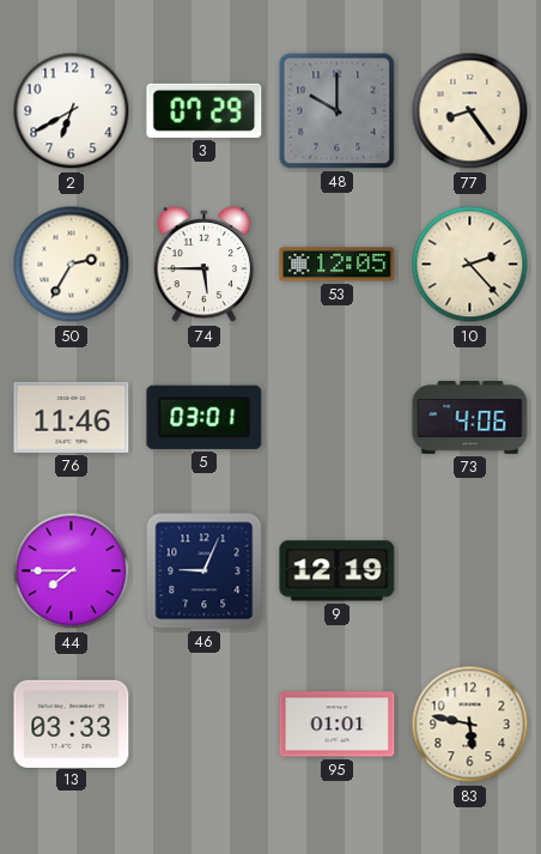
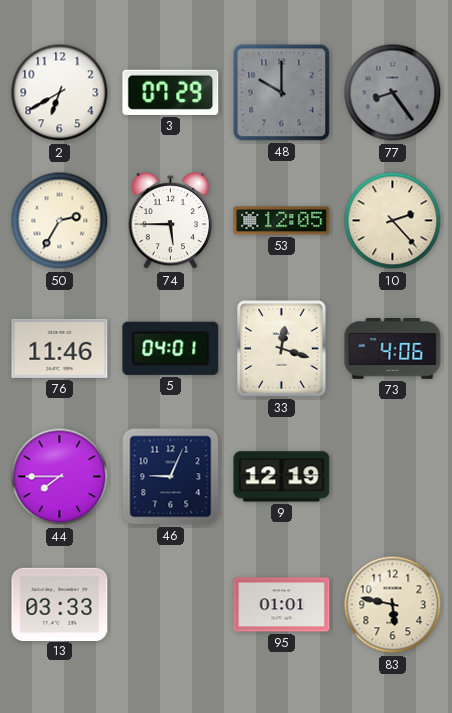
77 dial: cream -> grey (393, 93)
5: 03:01 -> 04:01 (171, 348)
33: none -> 12:18 (282, 349)
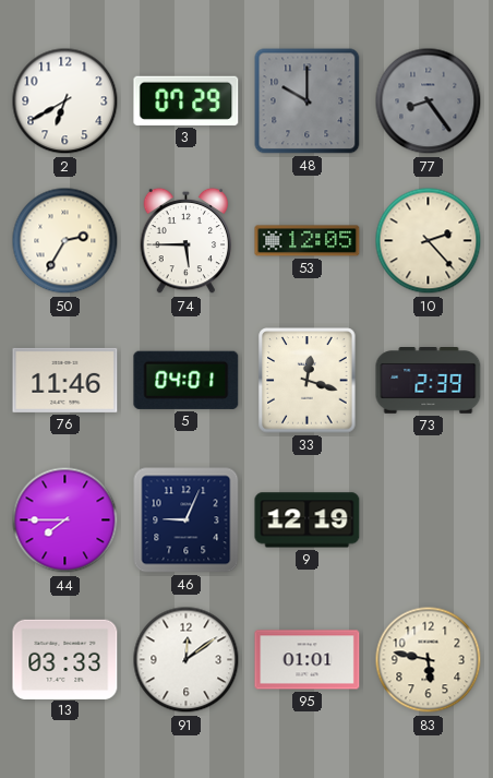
73: 4:06 -> 2:39 (429, 381)
91: none -> 12:09 (187, 660)
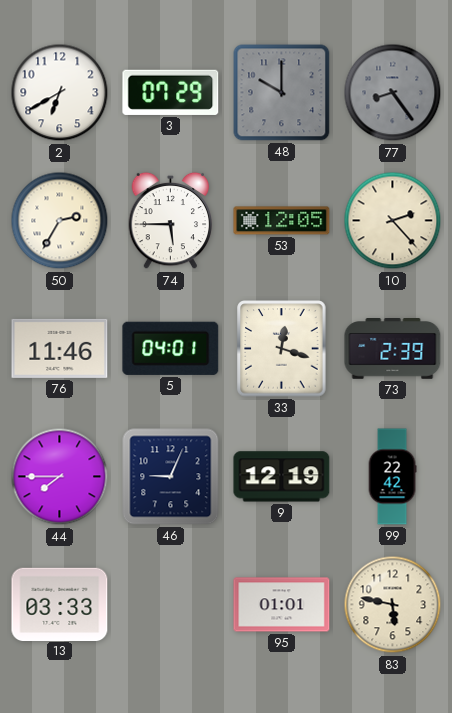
99: none -> 22:42 (392, 477)
91: 12:09 -> none (187, 660)
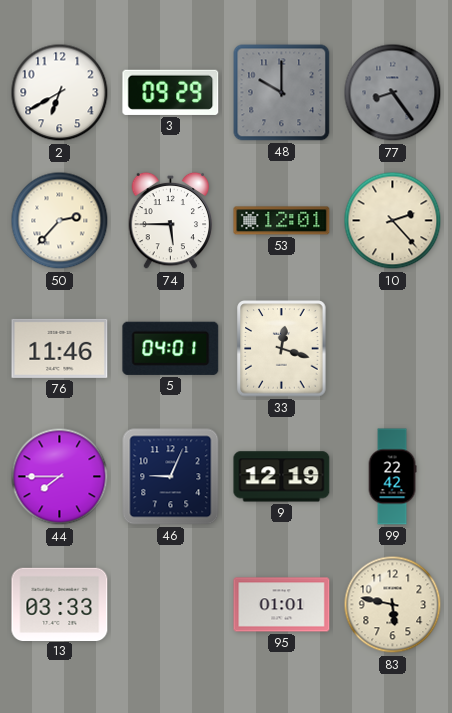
3: 07:29 -> 09:29 (171, 92)
50: 2:35 -> 2:37 (60, 221)
53: 12:05 -> 12:01 (282, 221)
73: 2:39 -> none (393, 349)
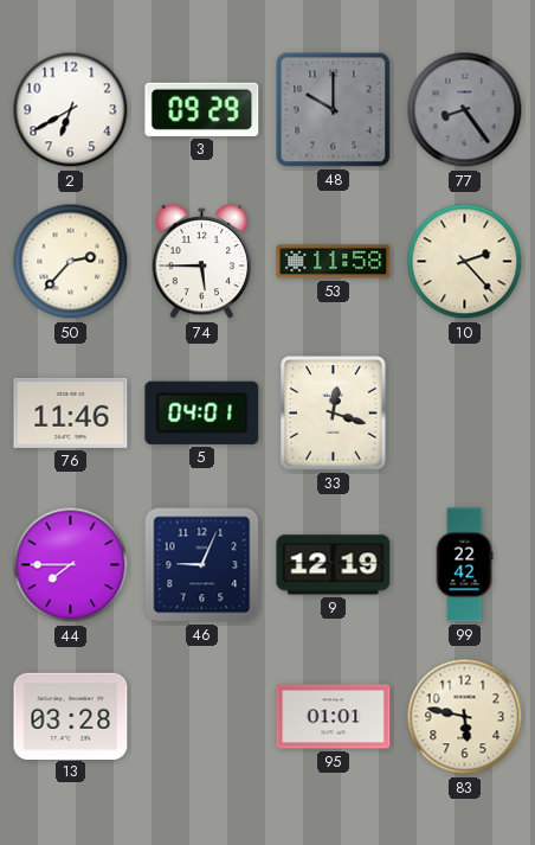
53: 12:01 -> 11:58 (334, 262)
13: 03:33 -> 03:28 (71, 716)
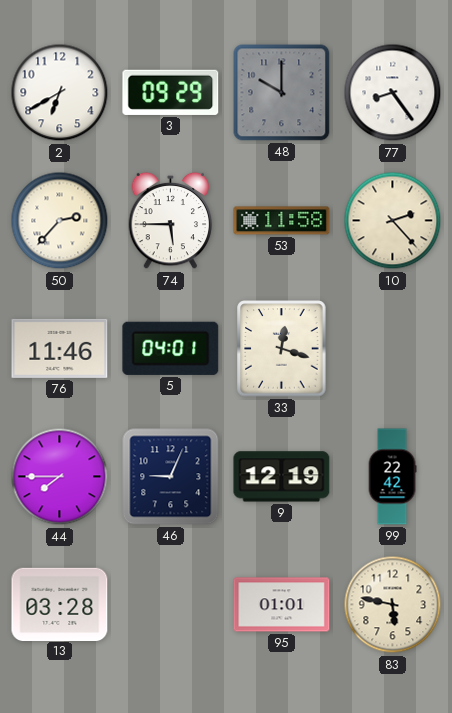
77 dial: grey -> white (393, 93)
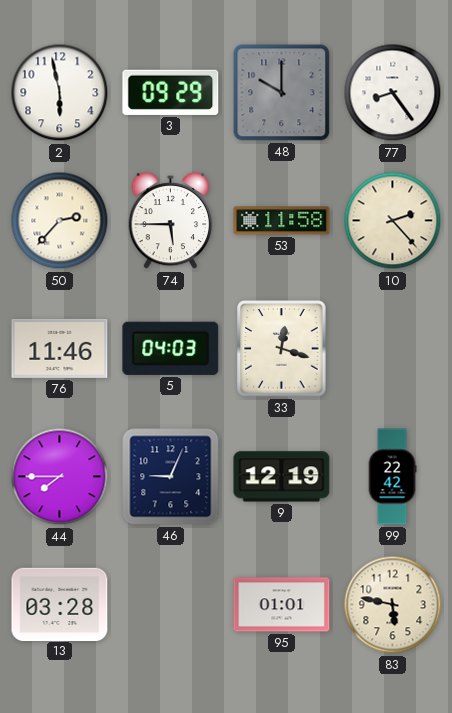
2: 6:40 -> 5:58 (60, 93)
5: 04:01 -> 04:03 (171, 348)
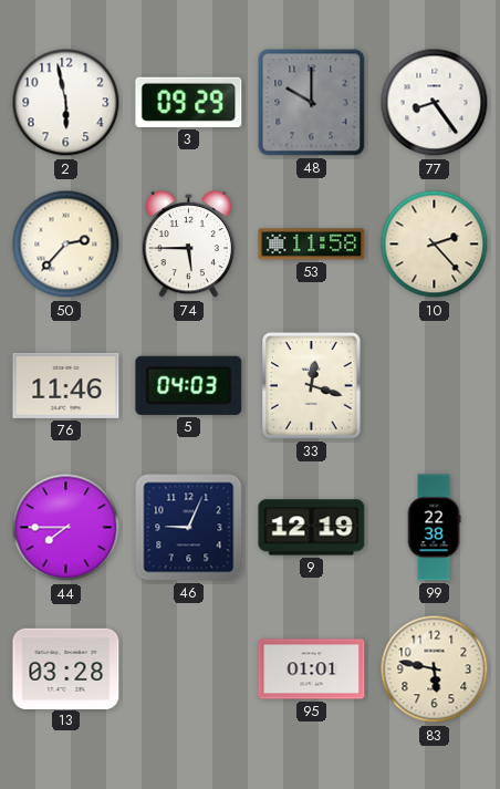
99: 22:42 -> 22:38 (434, 528)
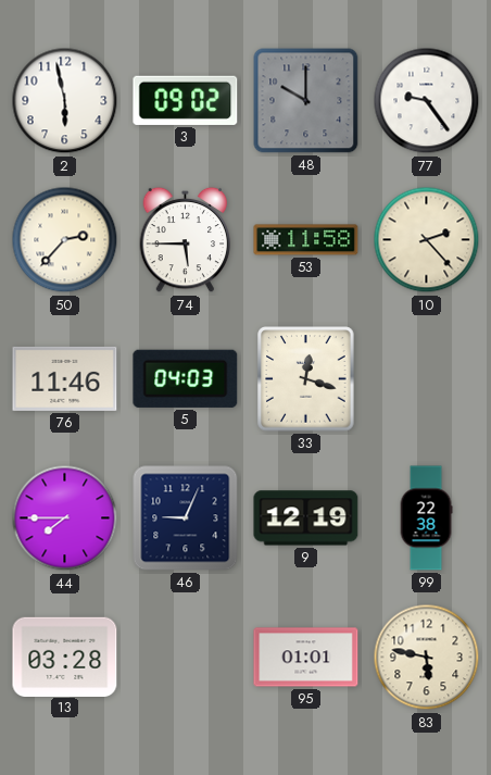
3: 09:29 -> 09:02 (186, 100)
77: 8:24 -> 9:24 (427, 101)
